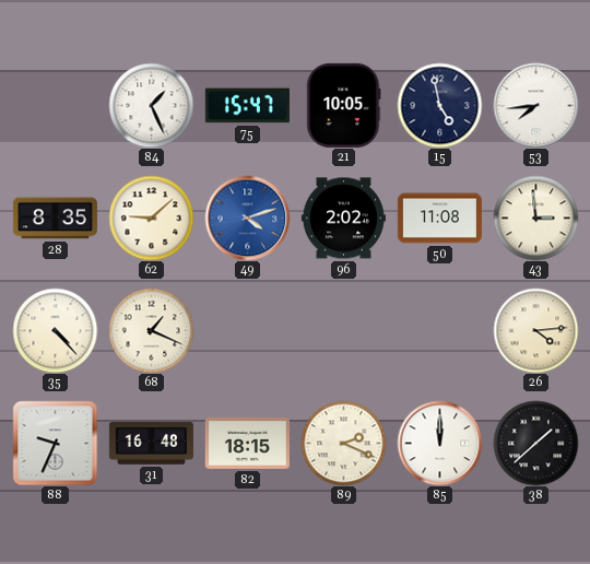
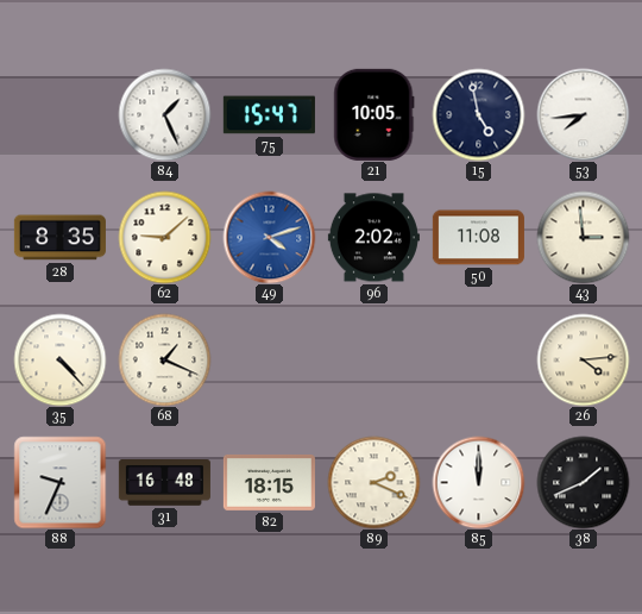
38: 1:38 -> 1:41 (583, 482)
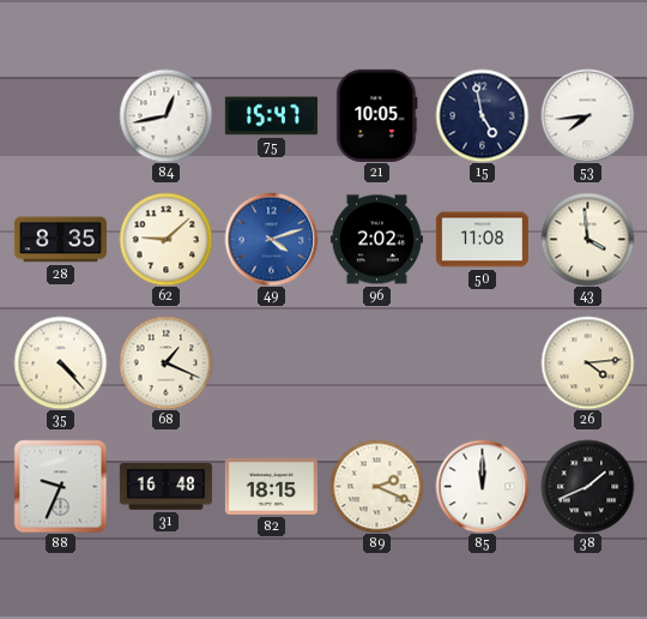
84: 1:26 -> 12:43 (165, 115)
43: 2:59 -> 3:59 (587, 239)
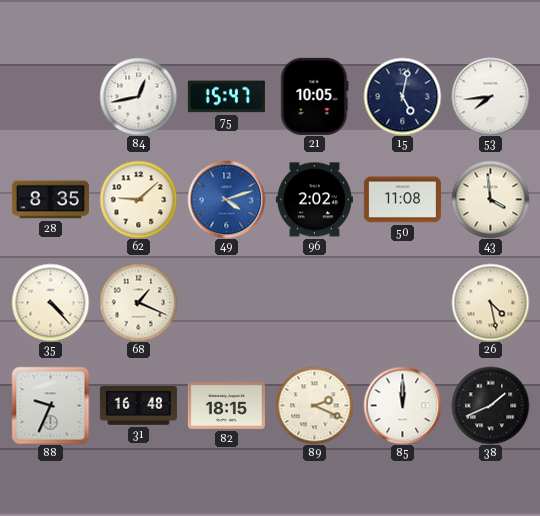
15: 4:58 -> 5:02 (402, 96)
26: 4:14 -> 4:28 (490, 302)
